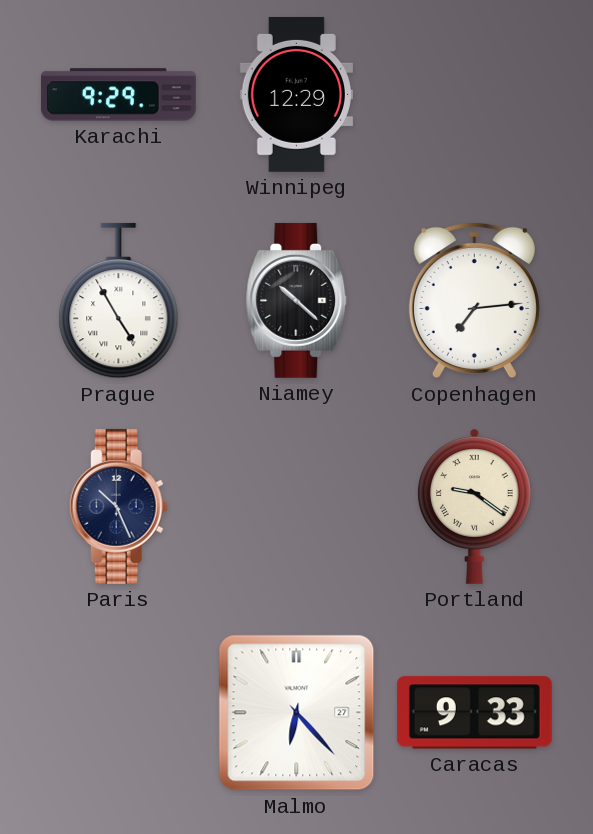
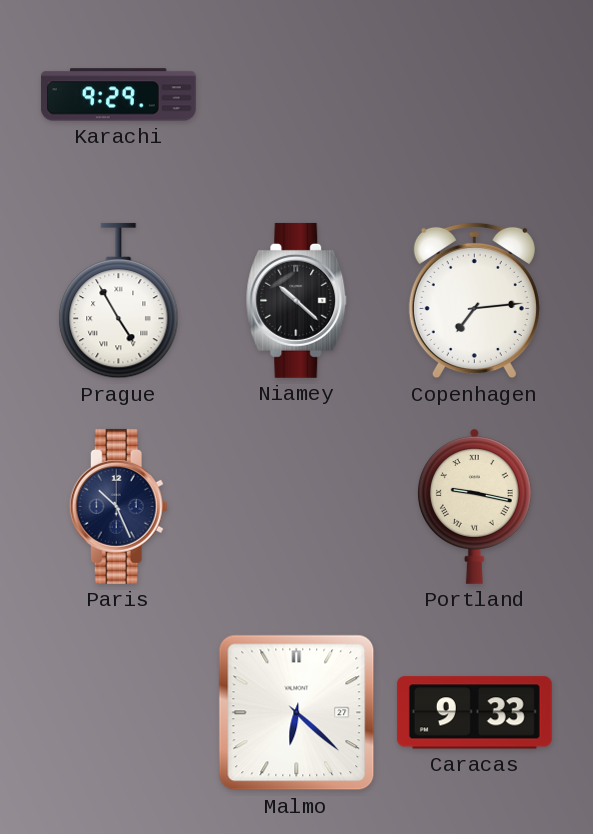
Winnipeg: 12:29 -> none (296, 94)
Portland: 9:21 -> 9:17 (474, 506)
Malmo: 6:23 -> 6:22 (297, 713)
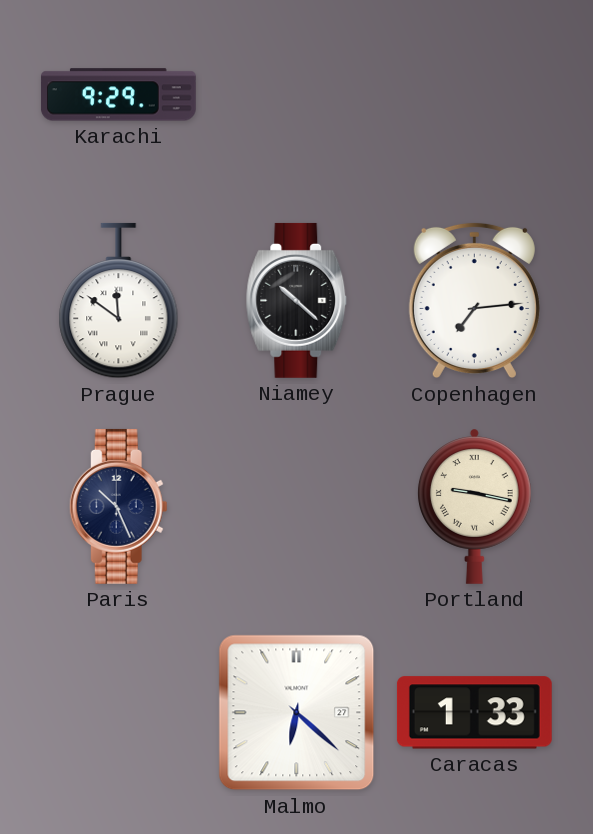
Prague: 4:55 -> 11:51 (119, 301)
Caracas: 9:33 -> 1:33 (474, 713)
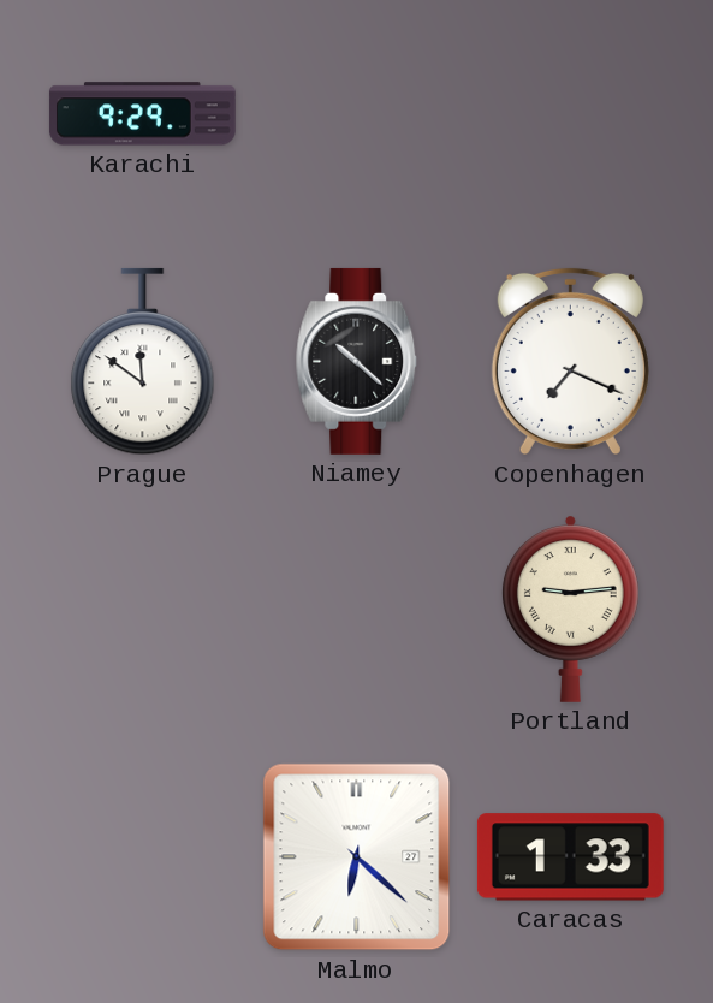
Copenhagen: 7:14 -> 7:19 (570, 362)
Paris: 10:26 -> none (118, 506)
Portland: 9:17 -> 9:14 (570, 609)
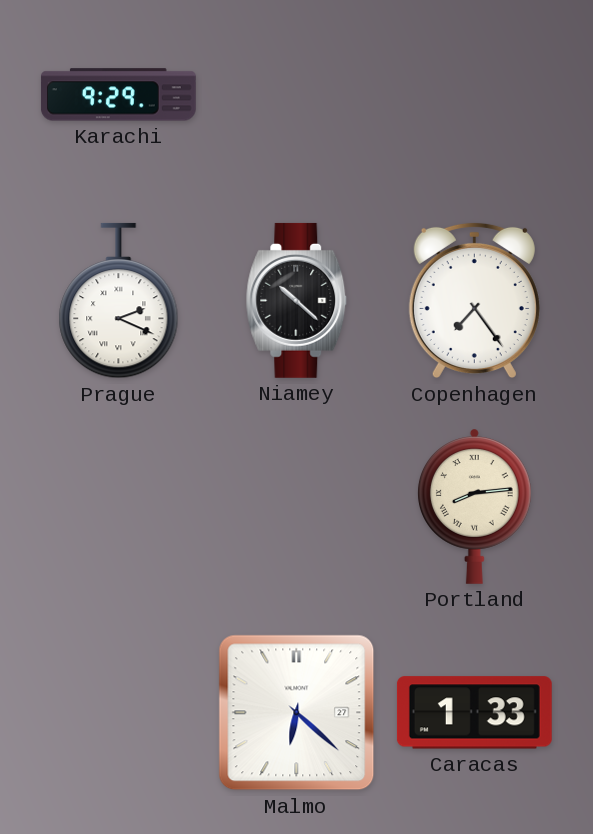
Prague: 11:51 -> 2:19 (119, 301)
Copenhagen: 7:19 -> 7:24 (474, 301)
Portland: 9:14 -> 8:14 (474, 506)
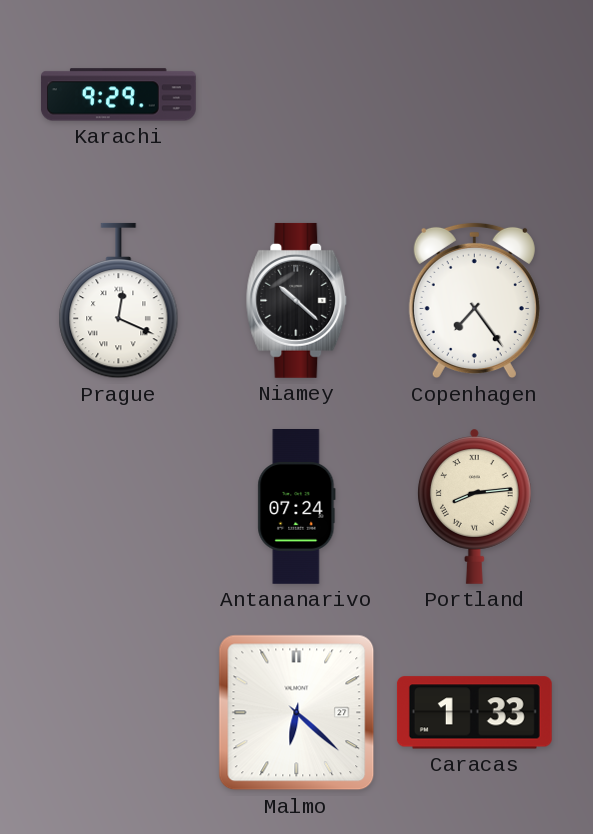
Prague: 2:19 -> 12:19 (119, 301)
Antananarivo: none -> 07:24 (297, 507)
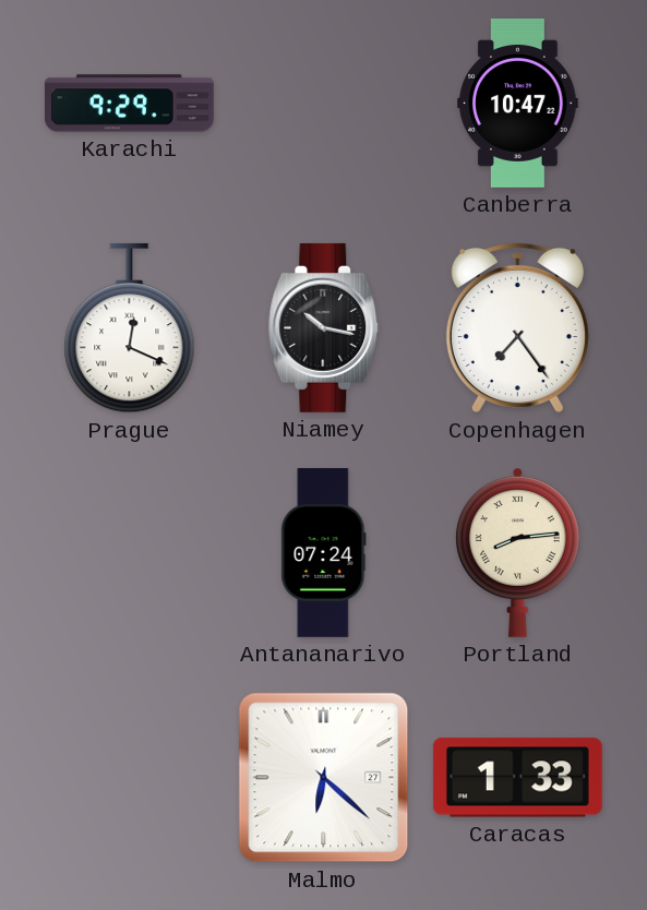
Canberra: none -> 10:47 (518, 103)
Niamey: 10:22 -> 10:17 (324, 327)
